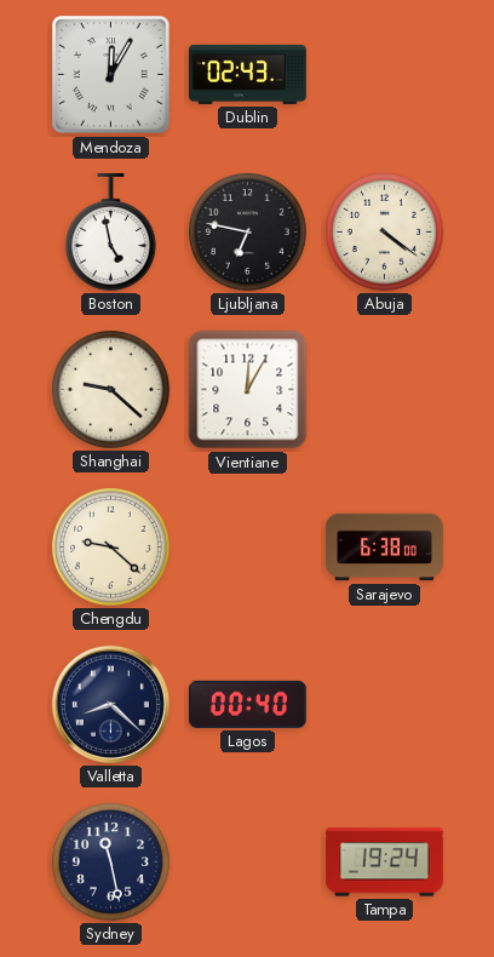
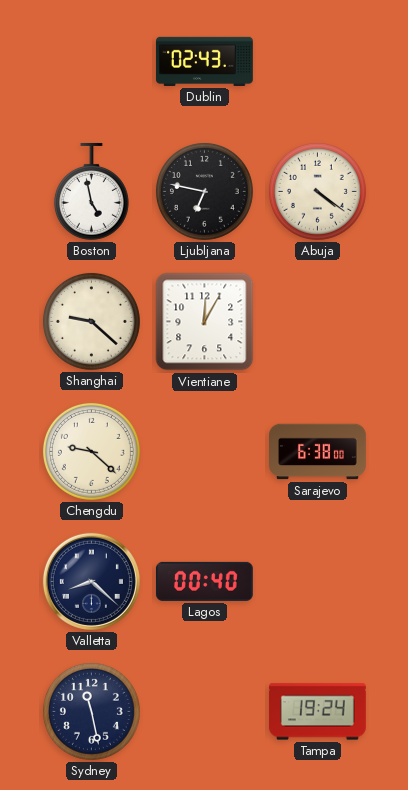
Mendoza: 12:05 -> none (111, 75)
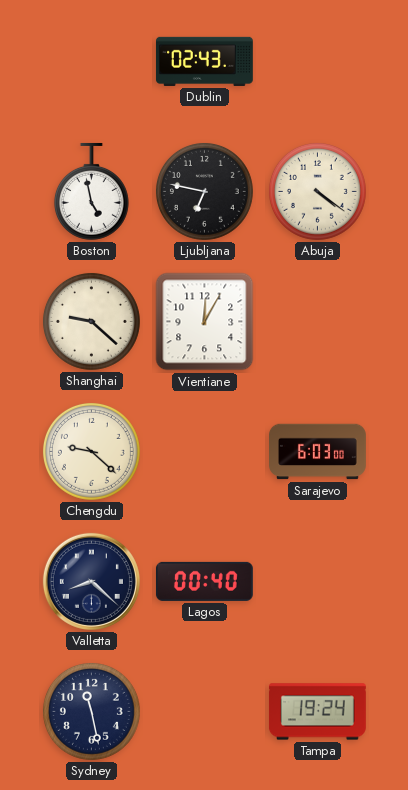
Sarajevo: 6:38 -> 6:03 (318, 452)
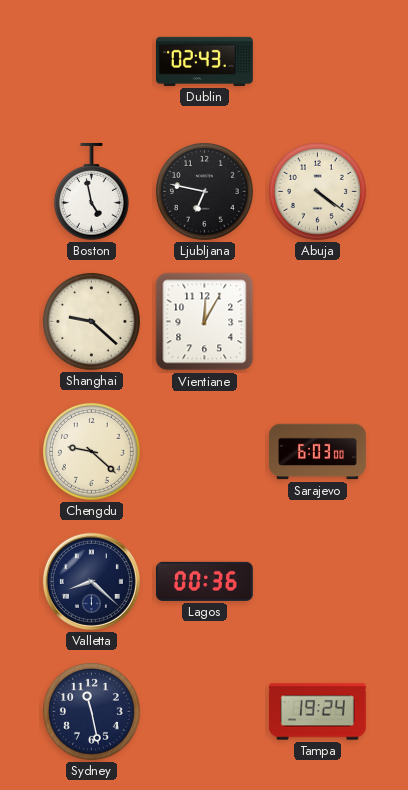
Lagos: 00:40 -> 00:36 (204, 581)
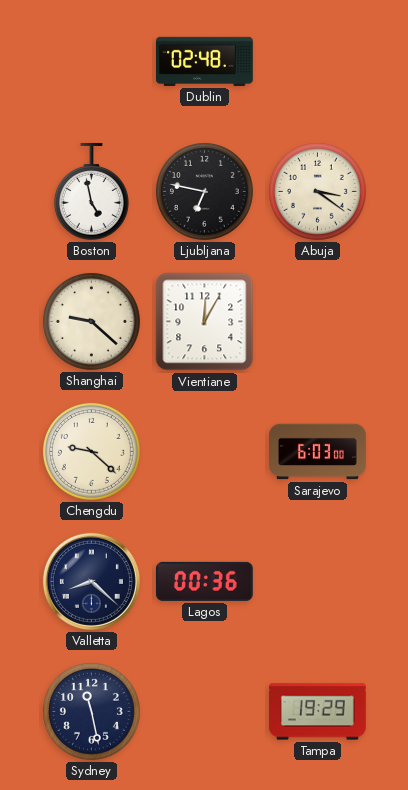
Dublin: 02:43 -> 02:48 (204, 61)
Abuja: 4:21 -> 3:21 (317, 191)
Tampa: 19:24 -> 19:29 (317, 712)
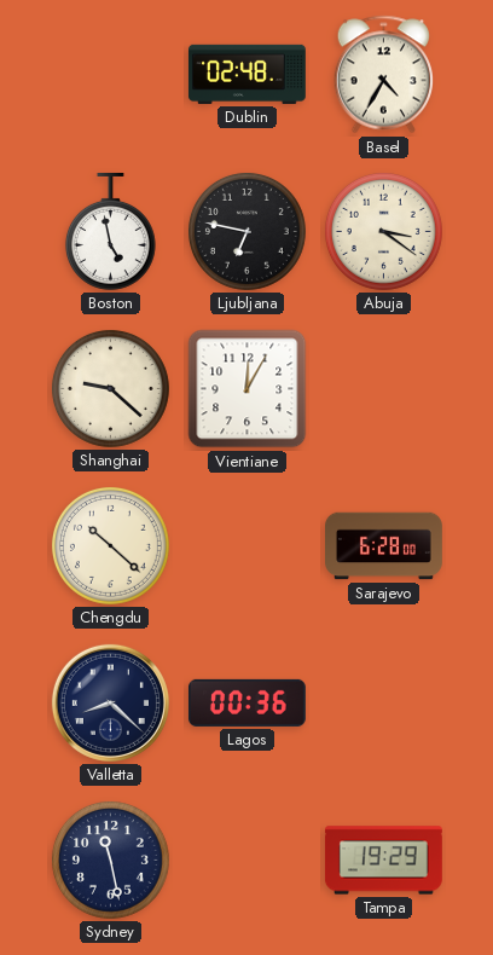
Basel: none -> 4:35 (383, 75)
Chengdu: 9:22 -> 10:22 (110, 545)
Sarajevo: 6:03 -> 6:28 (384, 546)
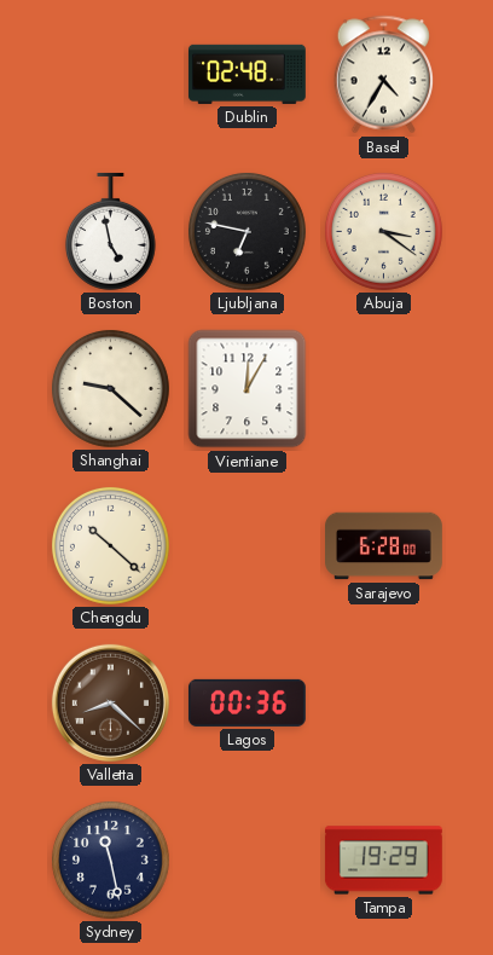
Valletta dial: navy -> brown (110, 702)
